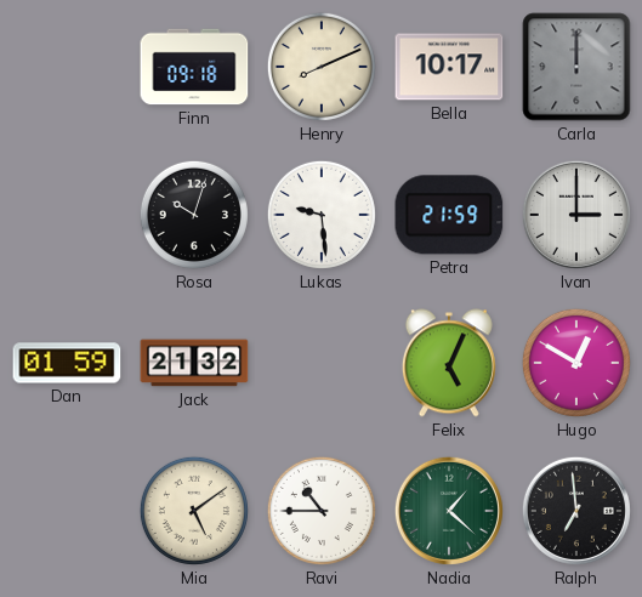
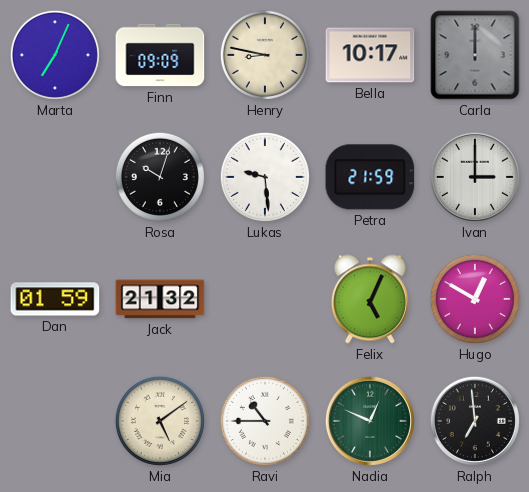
Marta: none -> 7:04 (55, 55)
Finn: 09:18 -> 09:09 (160, 55)
Henry: 8:11 -> 8:47 (265, 55)
Nadia: 1:22 -> 12:49 (370, 421)
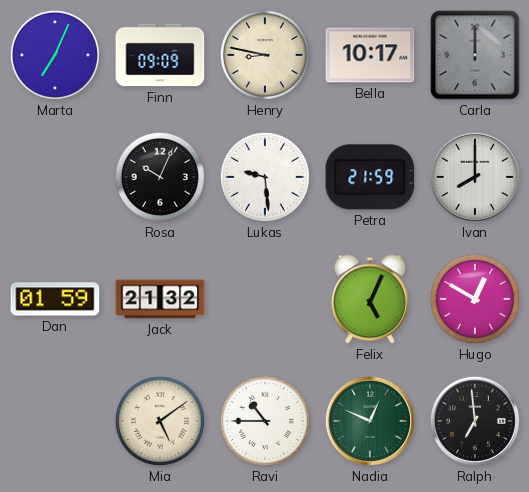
Rosa: 10:03 -> 10:04 (160, 177)
Ivan: 3:00 -> 8:00 (475, 177)
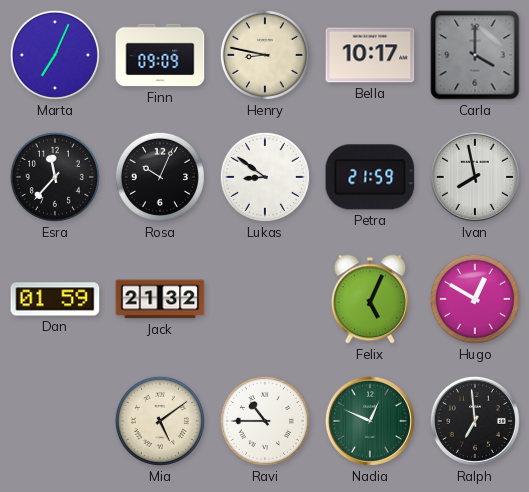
Carla: 12:00 -> 4:00 (475, 55)
Esra: none -> 11:37 (55, 177)
Lukas: 9:29 -> 8:51 (265, 177)
Ivan: 8:00 -> 7:58 (475, 177)
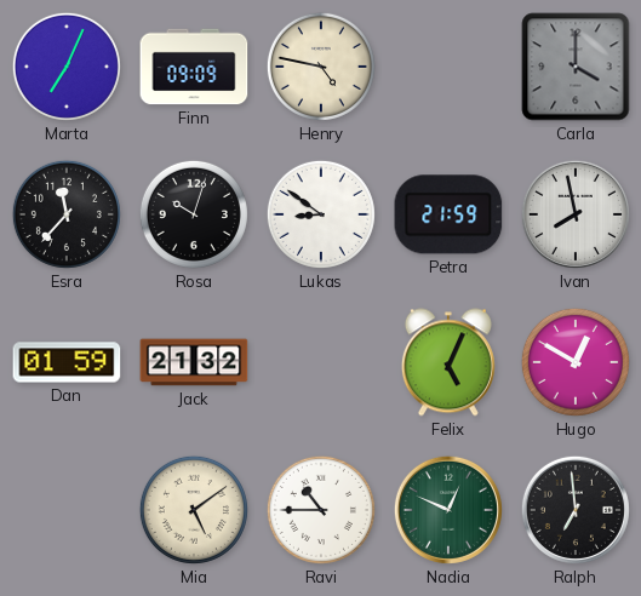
Henry: 8:47 -> 4:47 (321, 67)
Bella: 10:17 -> none (370, 55)
Rosa: 10:04 -> 10:03 (194, 214)
